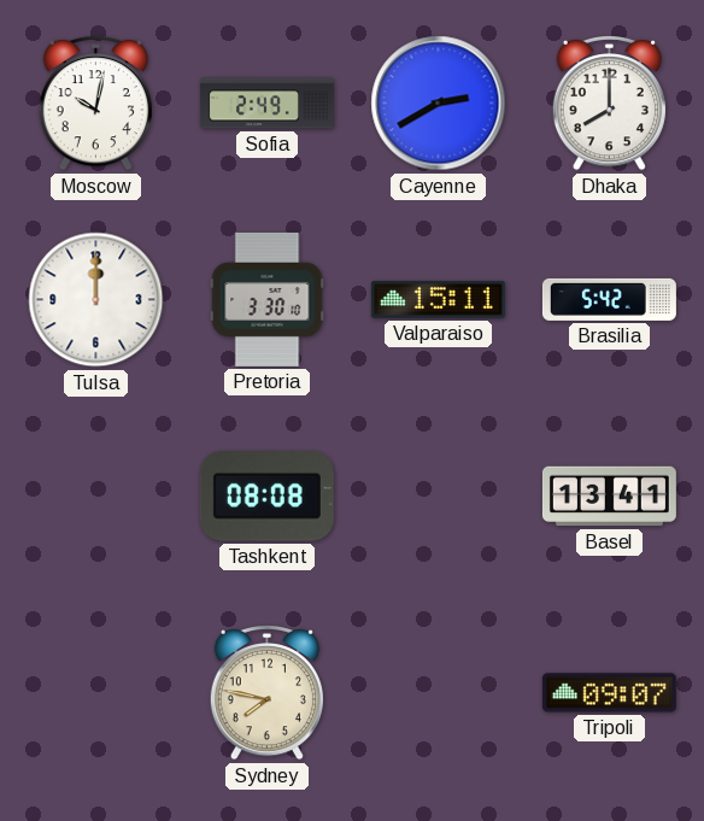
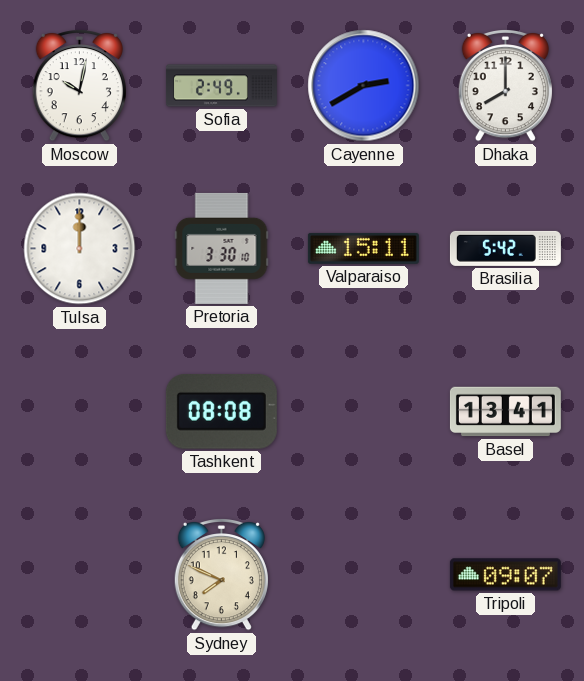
Sydney: 7:47 -> 7:49 (221, 575)
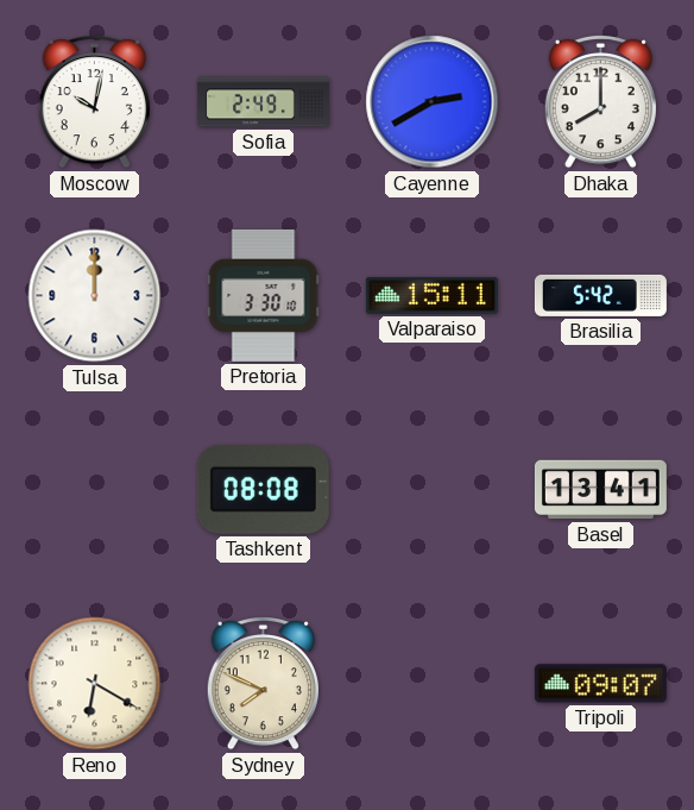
Reno: none -> 6:20 (95, 684)
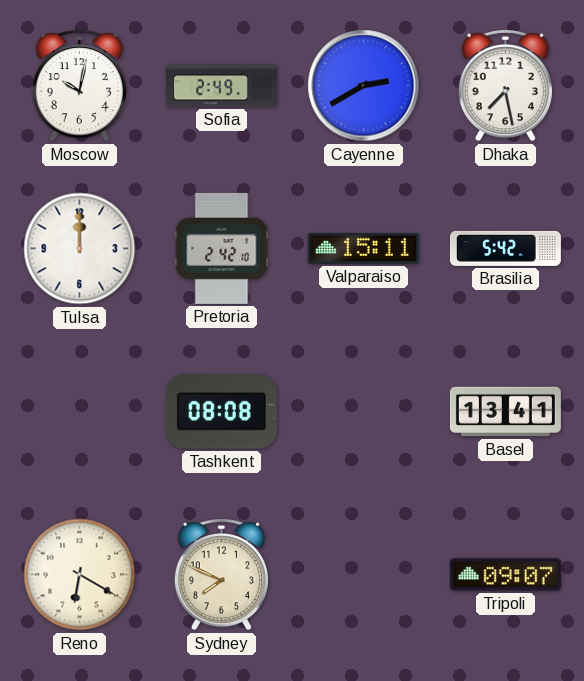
Dhaka: 8:00 -> 7:28 (505, 86)
Pretoria: 3:30 -> 2:42 (222, 248)
